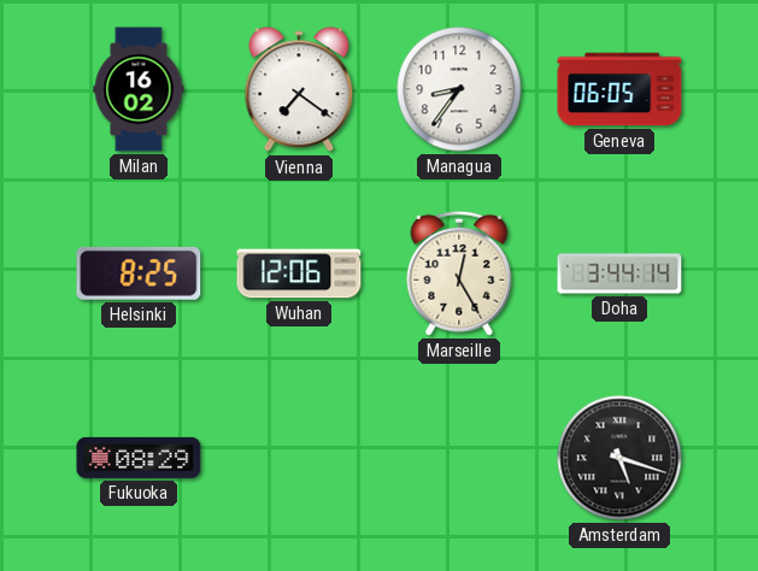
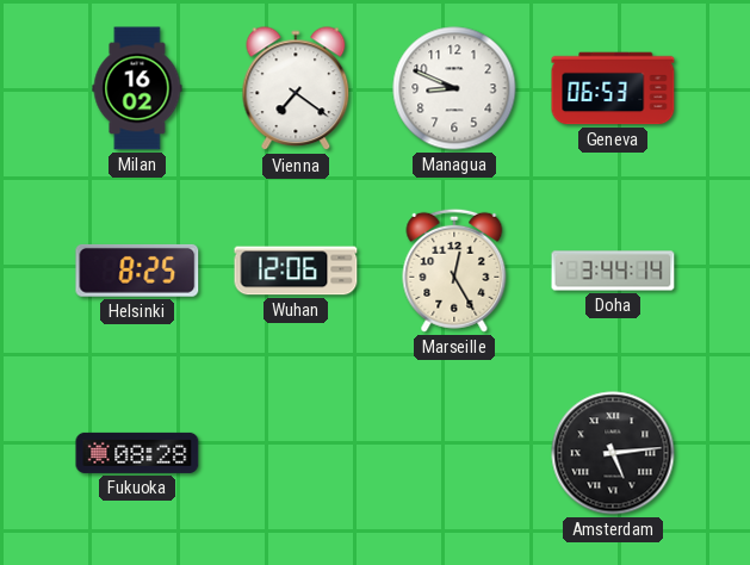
Managua: 8:36 -> 8:49 (454, 88)
Geneva: 06:05 -> 06:53 (613, 88)
Fukuoka: 08:29 -> 08:28 (137, 453)
Amsterdam: 5:18 -> 5:14 (613, 453)
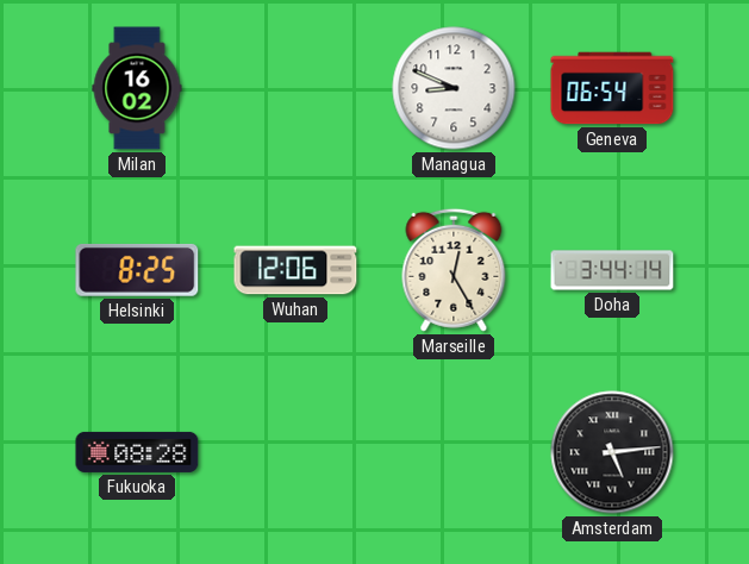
Vienna: 7:21 -> none (296, 89)
Geneva: 06:53 -> 06:54 (612, 88)
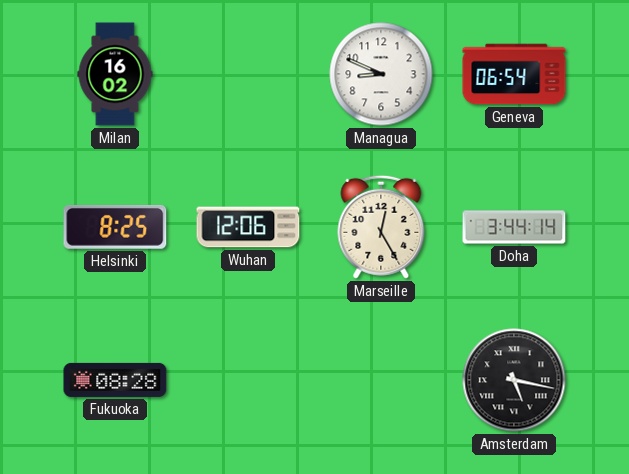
Amsterdam: 5:14 -> 5:17 (514, 380)
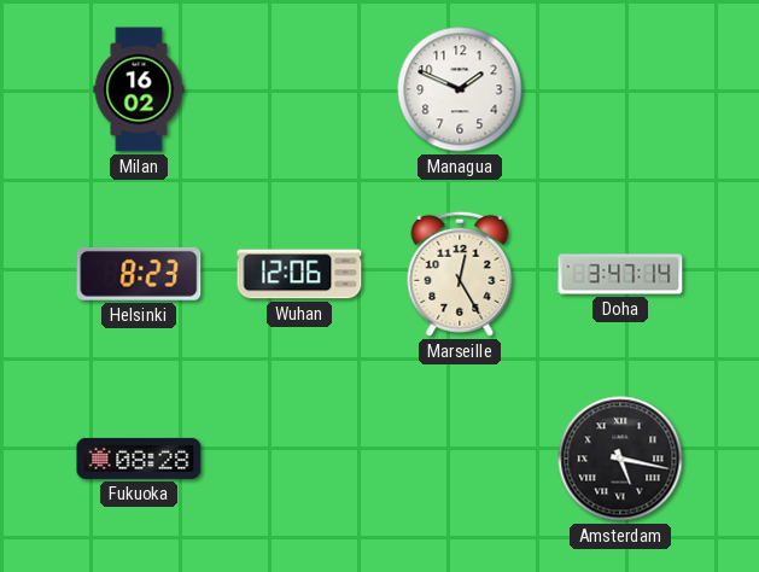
Managua: 8:49 -> 1:49 (460, 89)
Geneva: 06:54 -> none (514, 74)
Helsinki: 8:25 -> 8:23 (139, 274)
Doha: 3:44 -> 3:47 (620, 274)
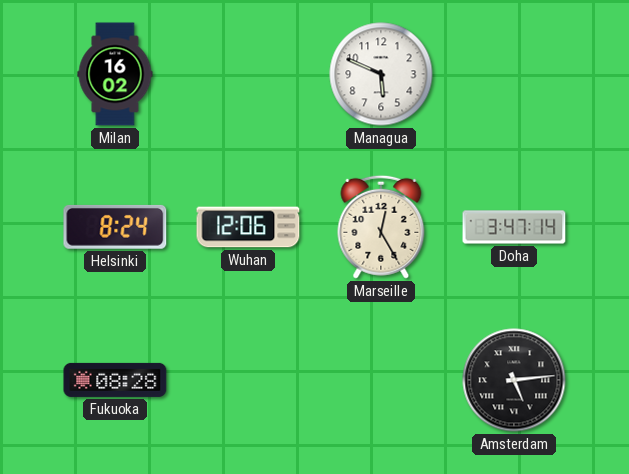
Managua: 1:49 -> 5:49 (381, 74)
Helsinki: 8:23 -> 8:24 (115, 227)
Amsterdam: 5:17 -> 5:14 (514, 380)
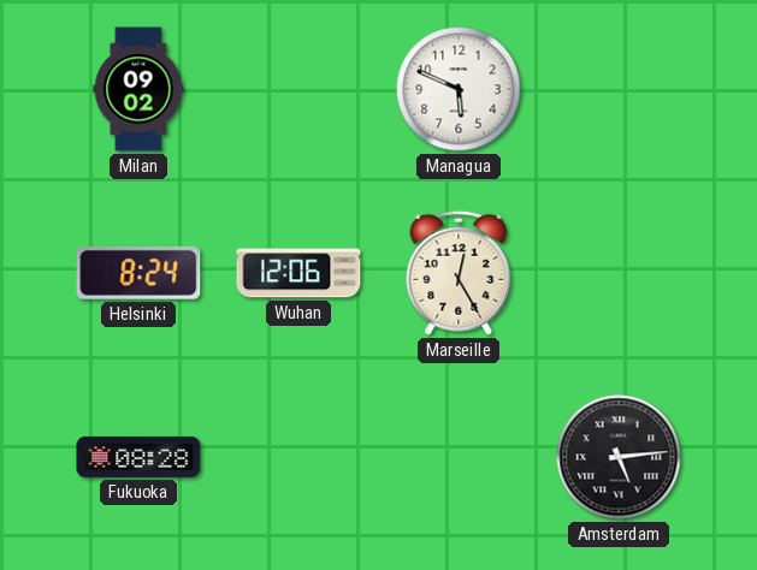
Milan: 16:02 -> 09:02 (138, 89)
Doha: 3:47 -> none (514, 227)
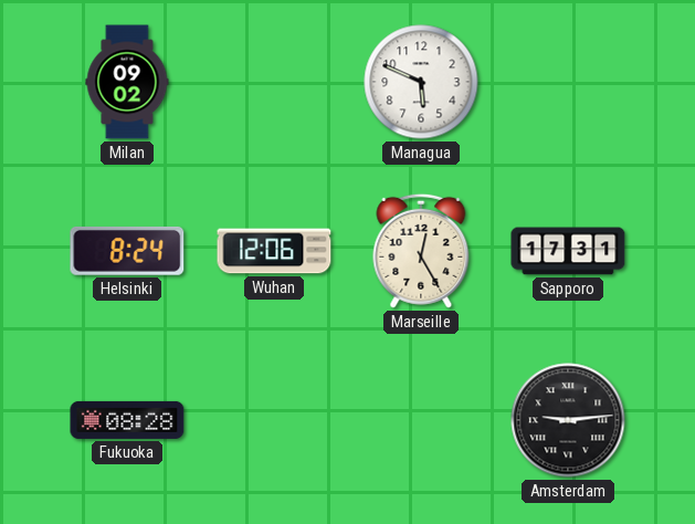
Sapporo: none -> 17:31 (568, 251)
Amsterdam: 5:14 -> 9:14 (568, 420)
